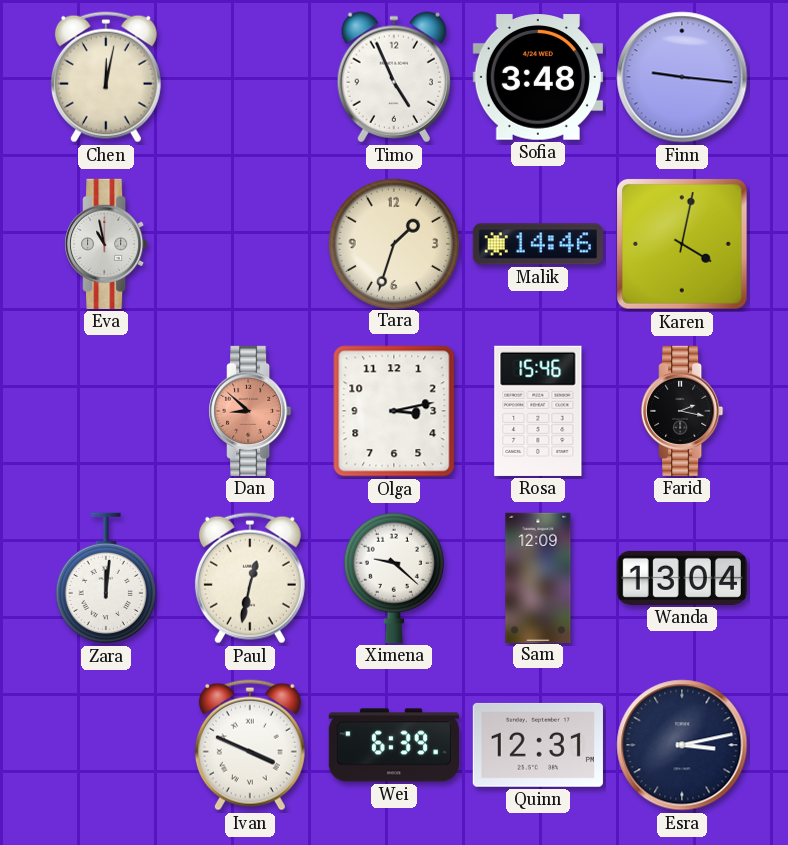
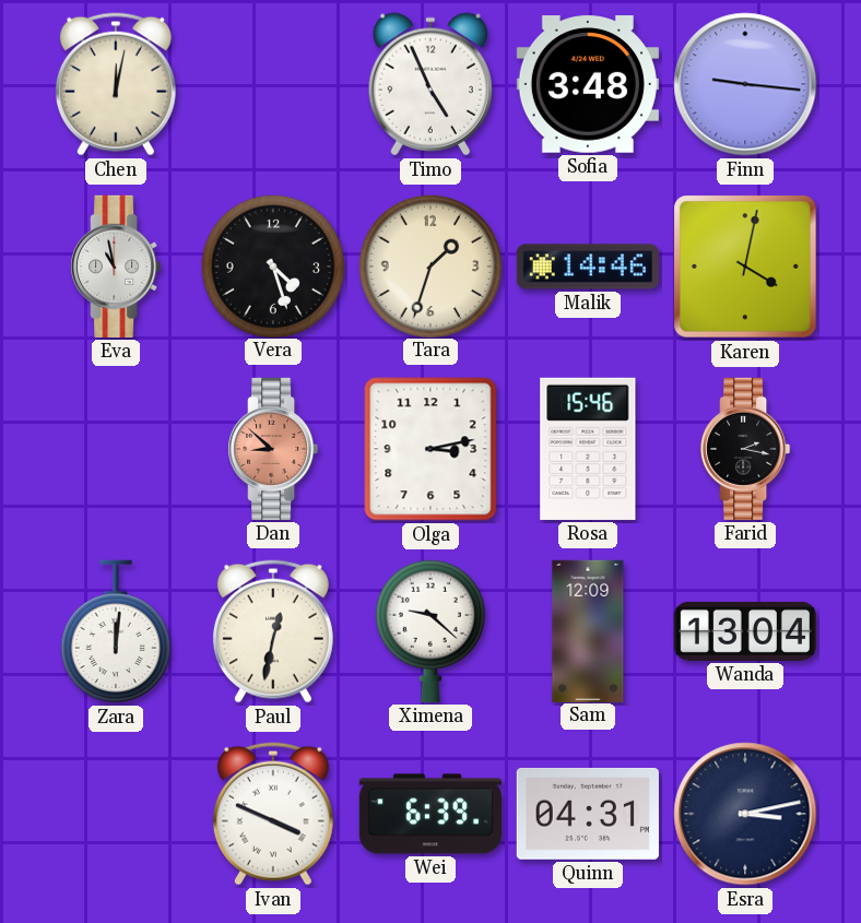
Vera: none -> 4:27 (272, 265)
Quinn: 12:31 -> 04:31 (588, 814)
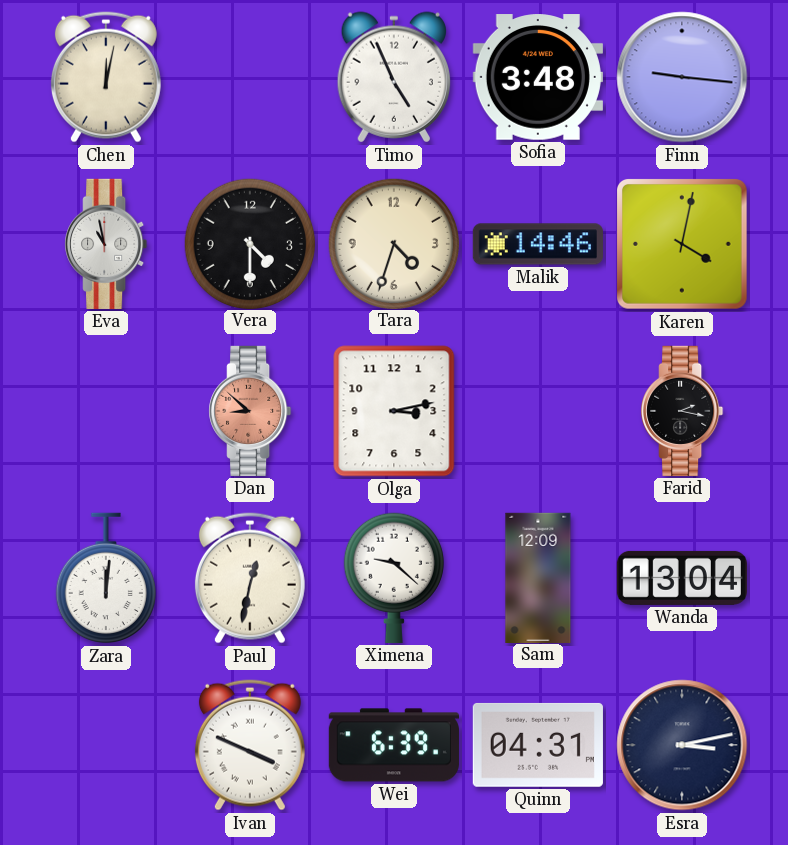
Vera: 4:27 -> 4:30 (249, 243)
Tara: 1:33 -> 4:33 (393, 243)
Rosa: 15:46 -> none (588, 449)
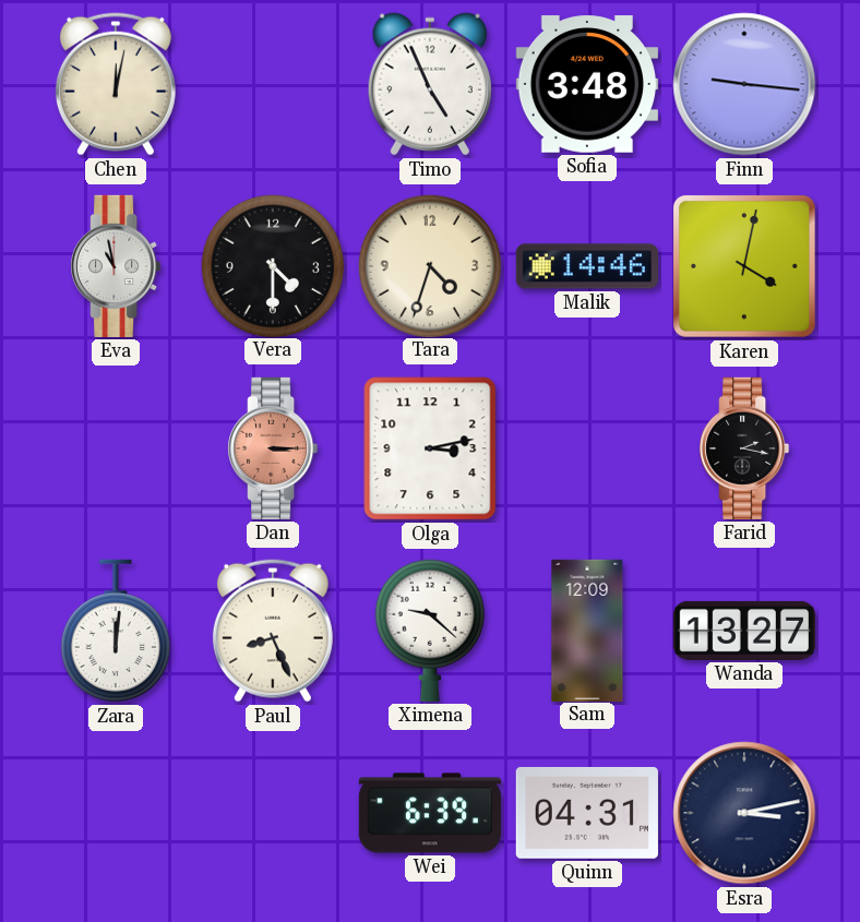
Dan: 8:52 -> 3:15 (273, 448)
Paul: 12:32 -> 8:26 (273, 631)
Wanda: 13:04 -> 13:27 (744, 631)
Ivan: 3:49 -> none (250, 745)
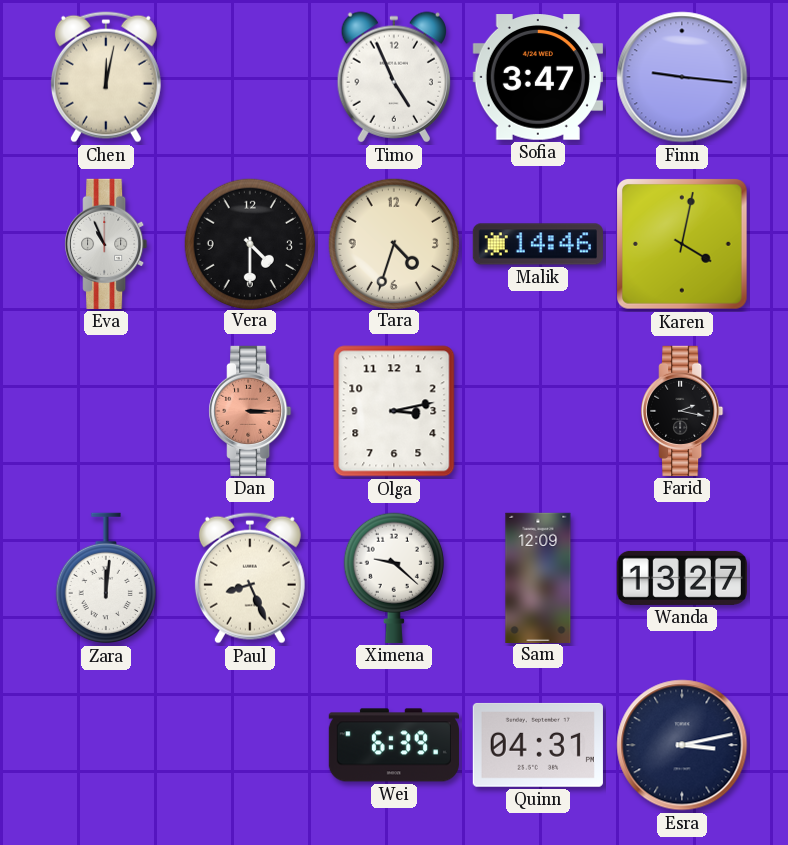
Sofia: 3:48 -> 3:47 (538, 77)
Eva: 10:58 -> 10:56 (106, 244)
